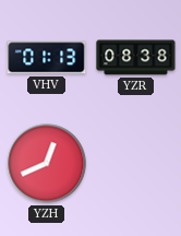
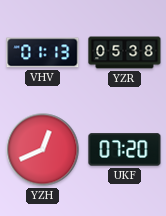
YZR: 08:38 -> 05:38 (125, 53)
UKF: none -> 07:20 (125, 150)
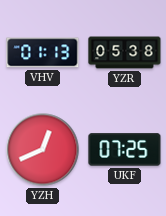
UKF: 07:20 -> 07:25 (125, 150)
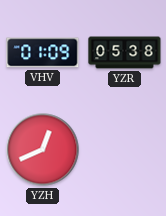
VHV: 01:13 -> 01:09 (43, 53)
UKF: 07:25 -> none (125, 150)
